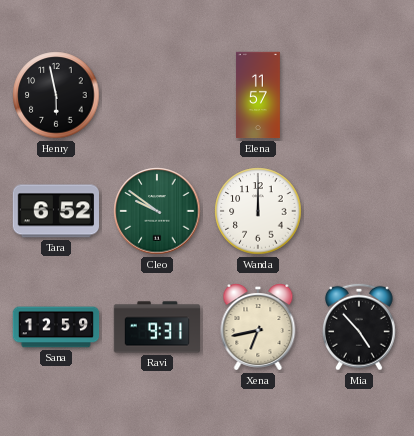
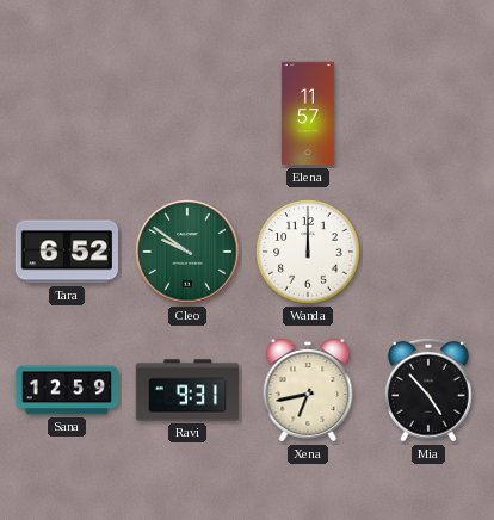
Henry: 5:58 -> none (56, 95)
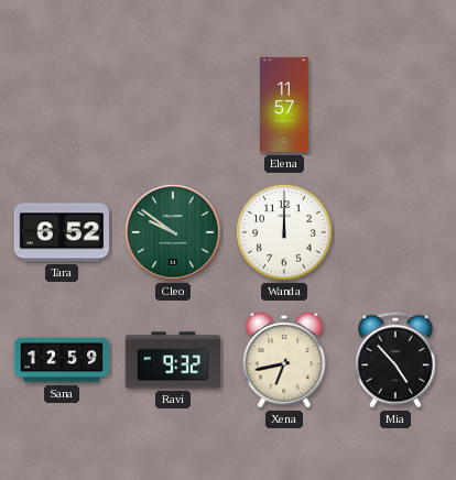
Ravi: 9:31 -> 9:32 (172, 360)
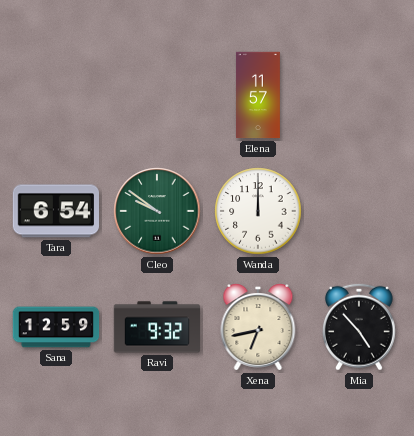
Tara: 6:52 -> 6:54 (55, 211)
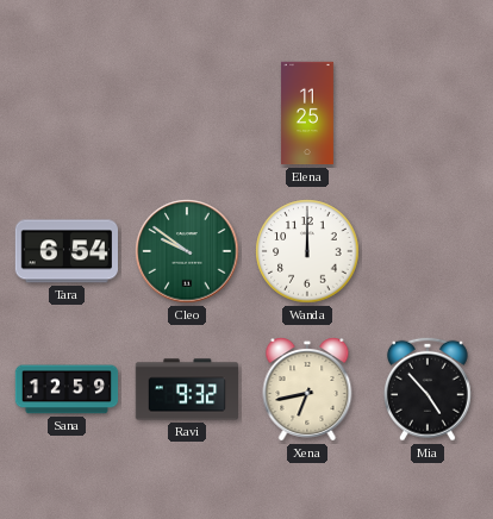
Elena: 11:57 -> 11:25 (307, 113)
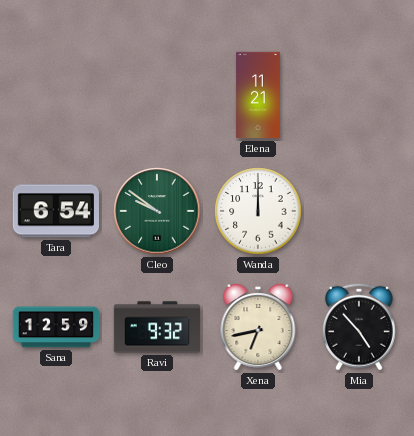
Elena: 11:25 -> 11:21 (258, 95)
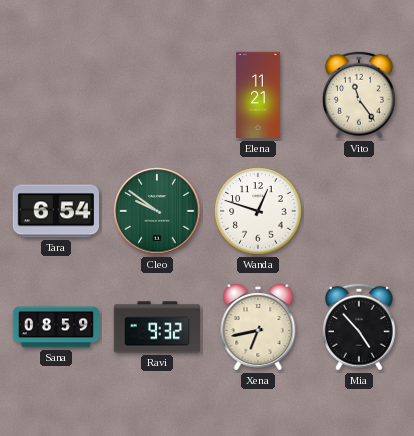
Vito: none -> 11:24 (359, 95)
Wanda: 12:00 -> 12:48 (258, 211)
Sana: 12:59 -> 08:59 (56, 327)
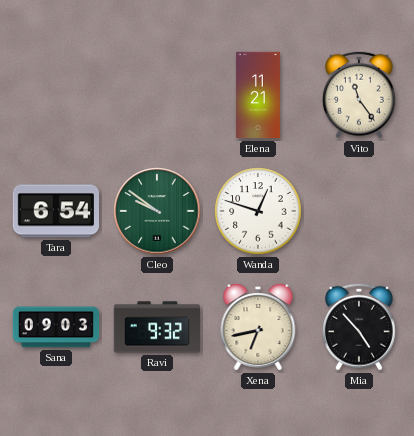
Sana: 08:59 -> 09:03 (56, 327)
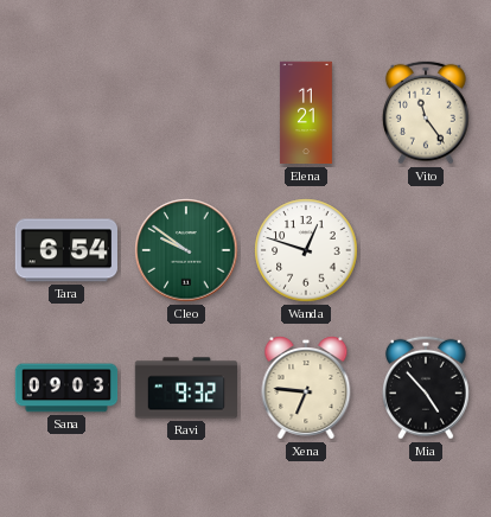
Xena: 6:43 -> 6:46 (306, 388)
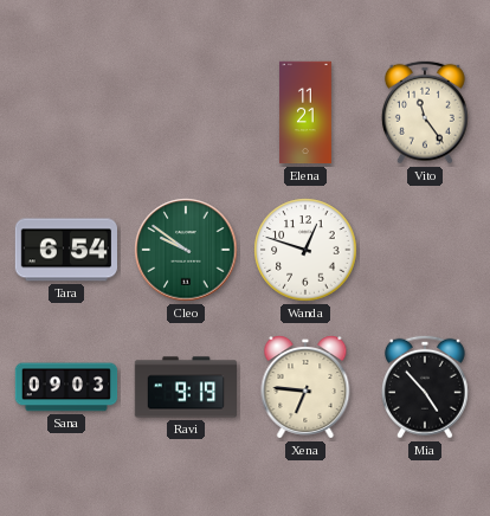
Ravi: 9:32 -> 9:19 (185, 387)
